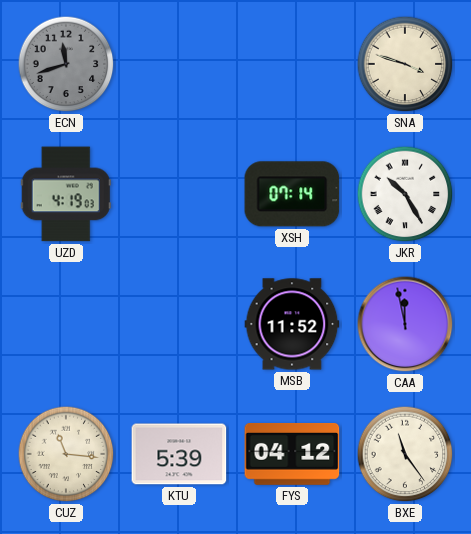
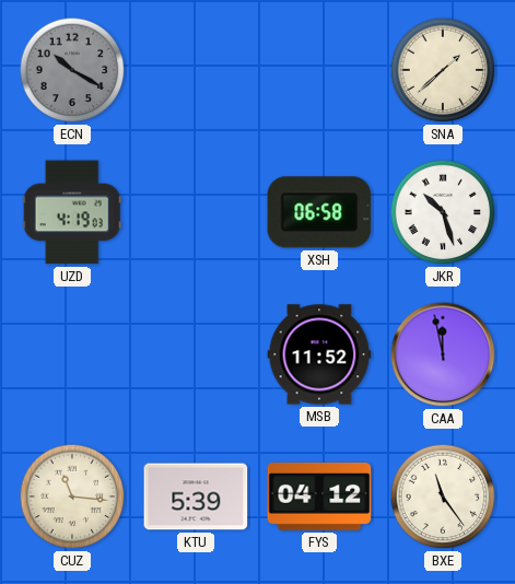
ECN: 11:42 -> 10:20 (72, 70)
SNA: 3:48 -> 1:38 (443, 70)
XSH: 07:14 -> 06:58 (319, 212)
JKR: 10:25 -> 10:27 (443, 212)
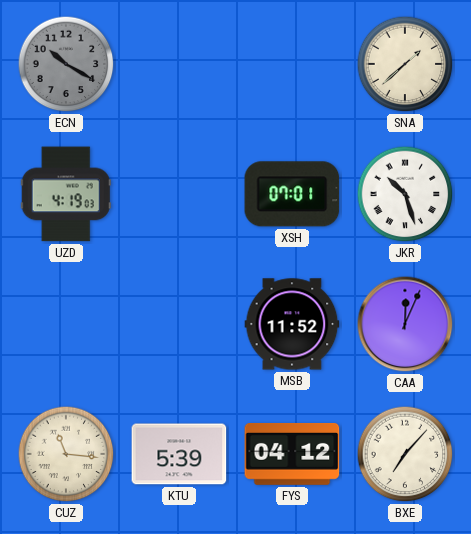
XSH: 06:58 -> 07:01 (292, 194)
CAA: 11:58 -> 12:04 (405, 324)
BXE: 11:24 -> 7:07 (405, 454)
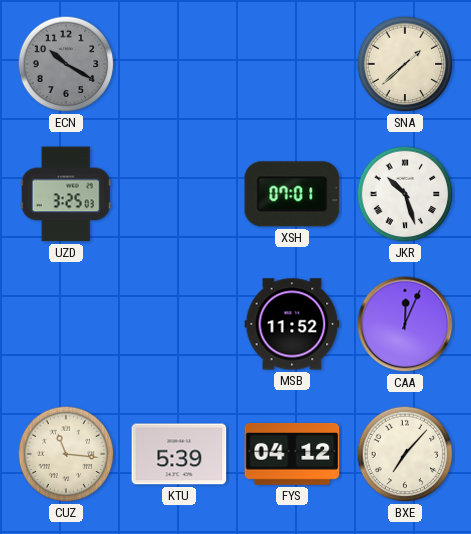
UZD: 4:19 -> 3:25 (66, 194)
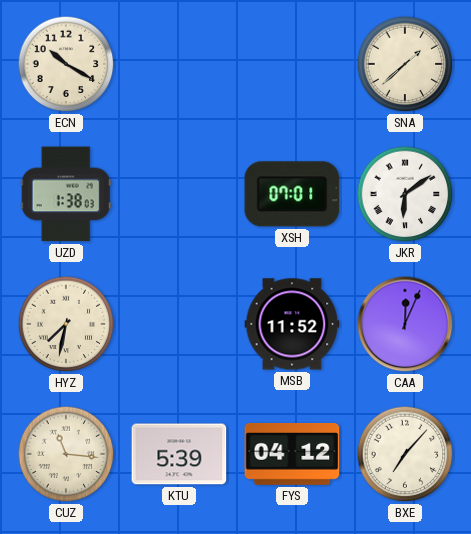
ECN dial: grey -> cream (66, 64)
UZD: 3:25 -> 1:38 (66, 194)
JKR: 10:27 -> 6:09 (405, 194)
HYZ: none -> 7:32 (66, 324)
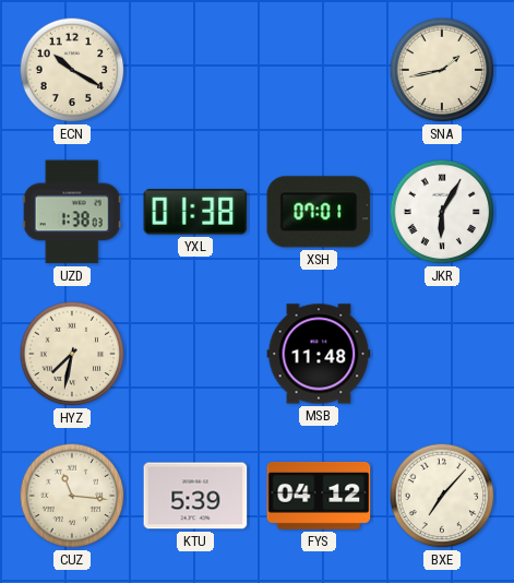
SNA: 1:38 -> 1:43 (442, 70)
YXL: none -> 01:38 (195, 212)
JKR: 6:09 -> 6:05 (442, 212)
MSB: 11:52 -> 11:48 (319, 354)
CAA: 12:04 -> none (405, 324)
